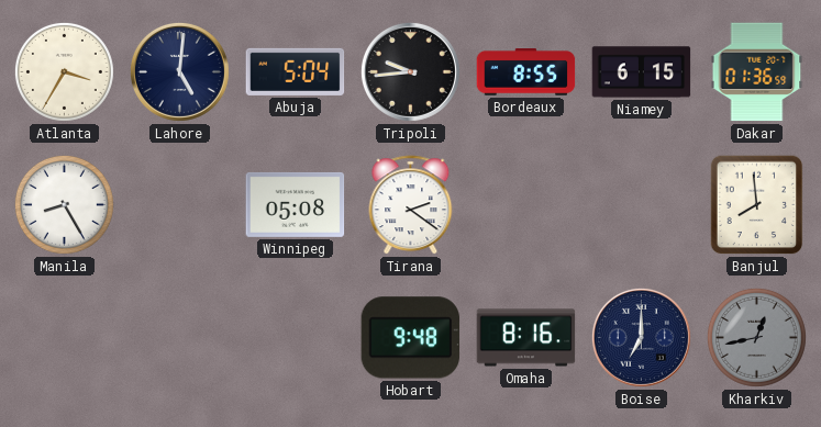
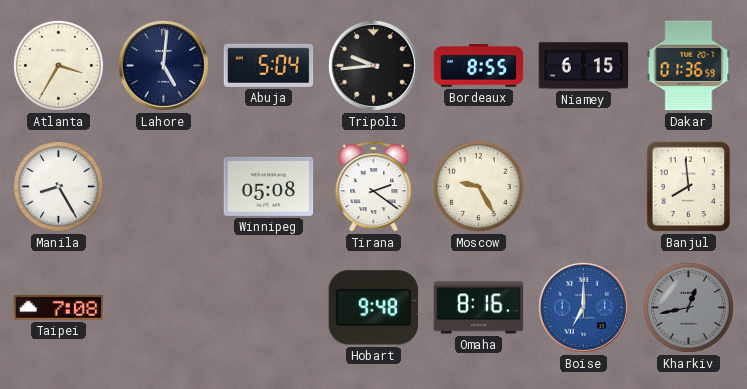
Moscow: none -> 9:25 (478, 186)
Taipei: none -> 7:08 (59, 307)
Boise dial: navy -> blue (583, 307)
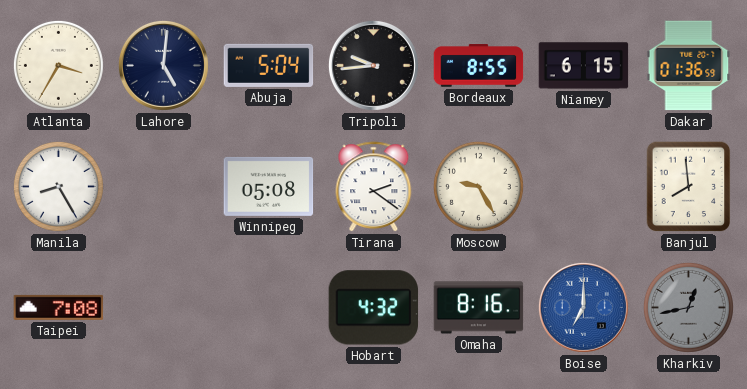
Hobart: 9:48 -> 4:32 (374, 308)
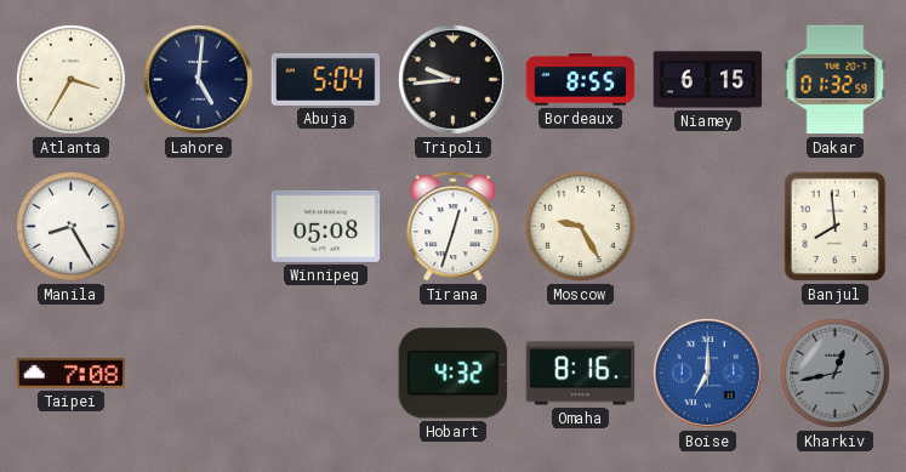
Dakar: 01:36 -> 01:32 (836, 80)
Tirana: 2:21 -> 12:33 (454, 227)
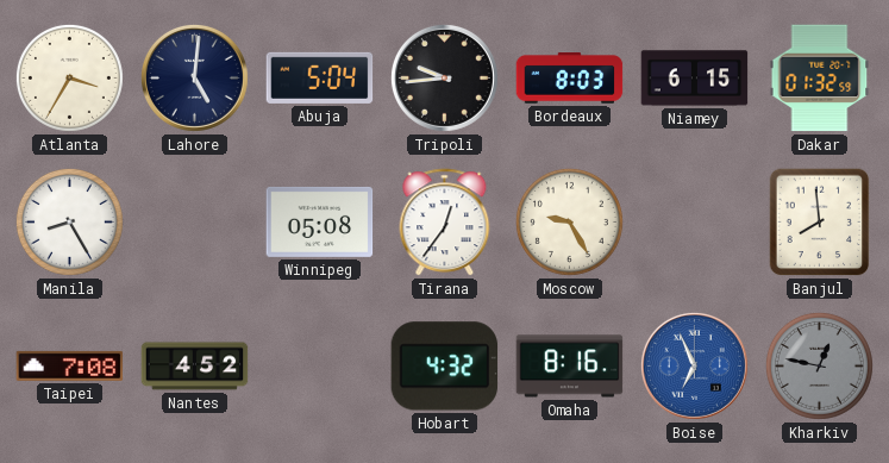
Bordeaux: 8:55 -> 8:03 (570, 79)
Tirana: 12:33 -> 12:36 (445, 223)
Nantes: none -> 4:52 (195, 367)
Boise: 7:00 -> 6:56 (694, 365)
Kharkiv: 12:43 -> 12:47 (819, 365)
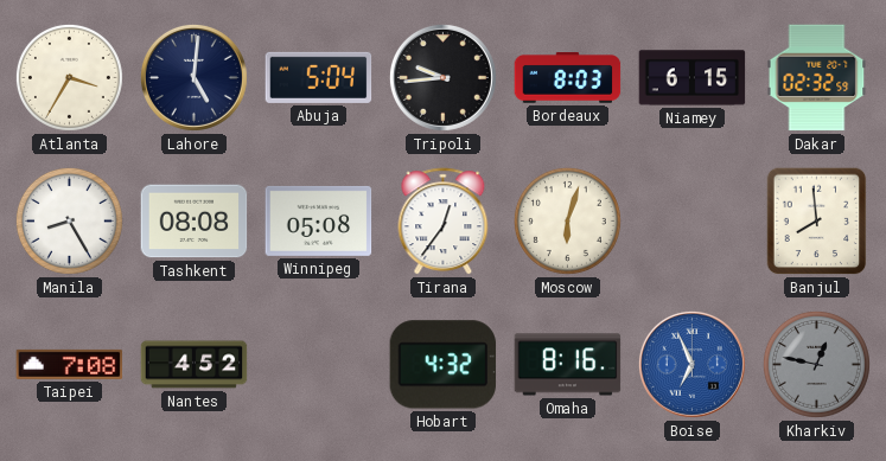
Dakar: 01:32 -> 02:32 (817, 78)
Tashkent: none -> 08:08 (195, 222)
Moscow: 9:25 -> 6:03 (567, 220)
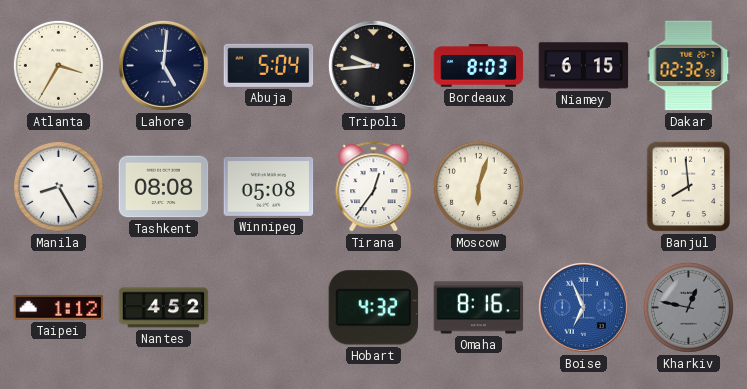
Taipei: 7:08 -> 1:12 (59, 307)
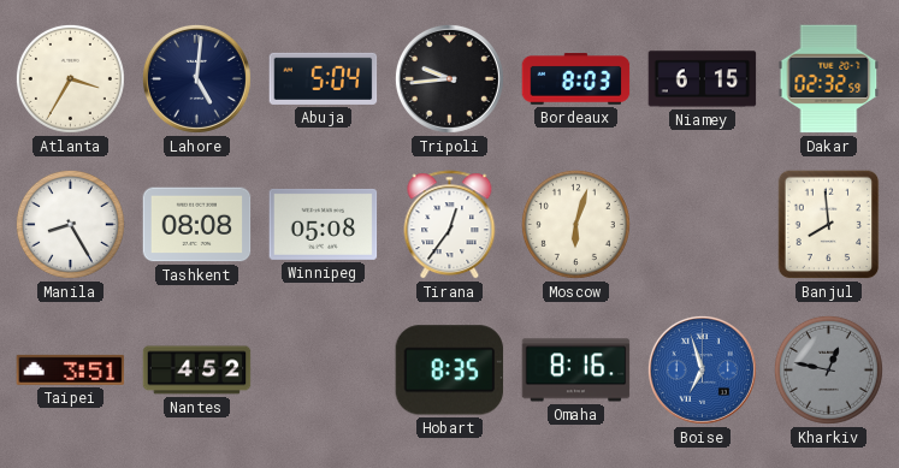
Taipei: 1:12 -> 3:51 (71, 369)
Hobart: 4:32 -> 8:35 (450, 371)
Boise: 6:56 -> 6:57 (702, 369)
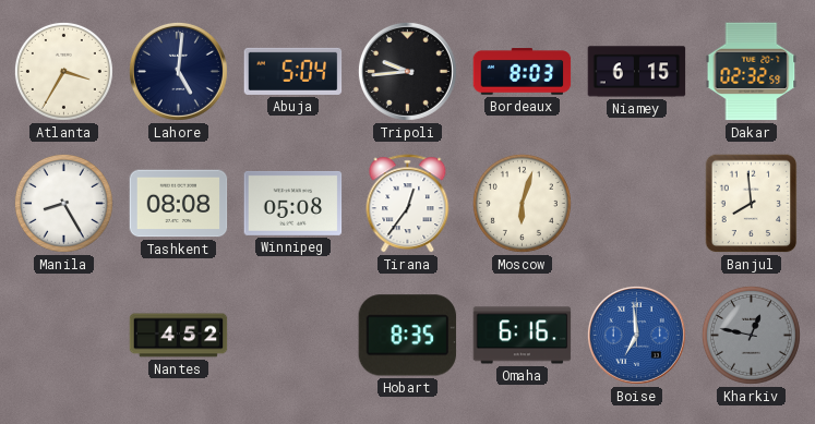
Taipei: 3:51 -> none (71, 369)
Omaha: 8:16 -> 6:16 (523, 336)
Boise: 6:57 -> 6:59 (636, 335)
